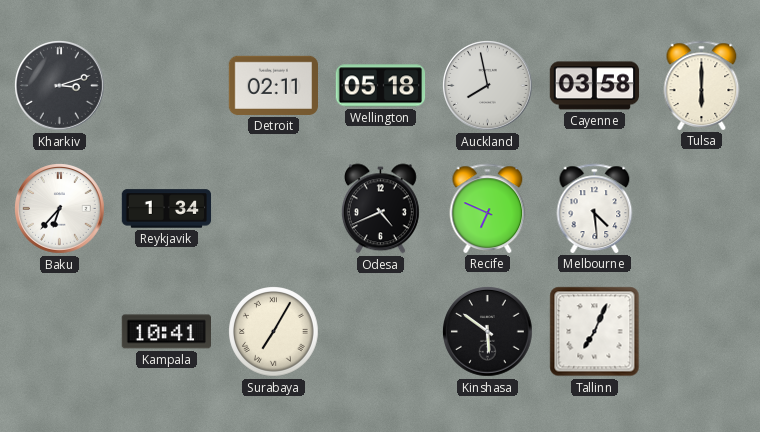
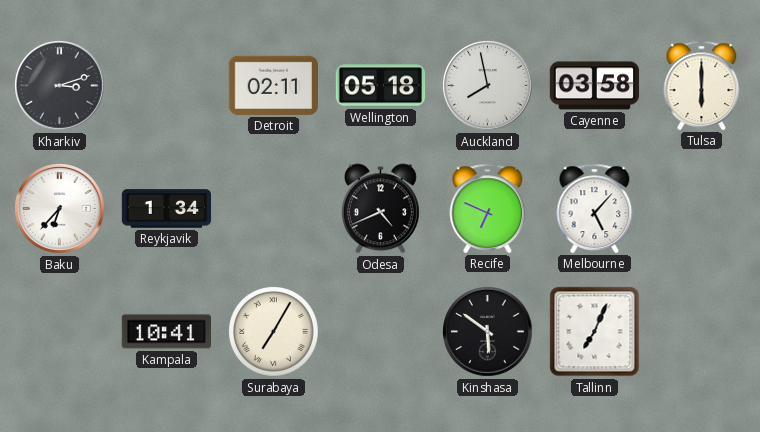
Melbourne: 4:29 -> 5:07 (595, 208)
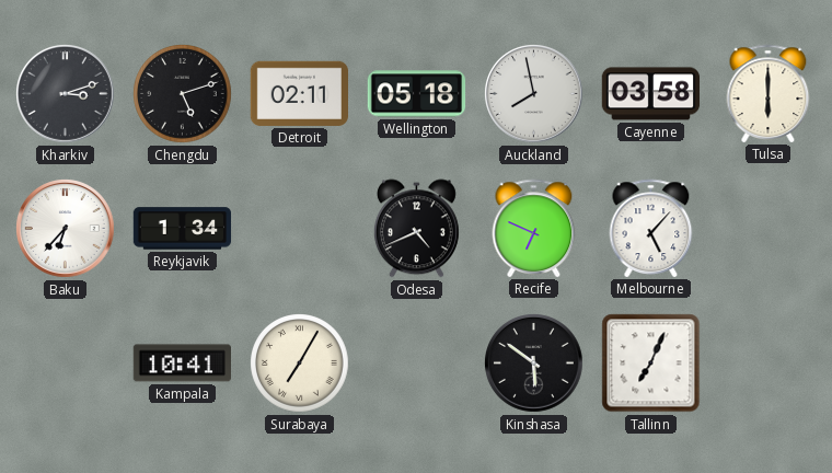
Chengdu: none -> 5:12 (183, 94)
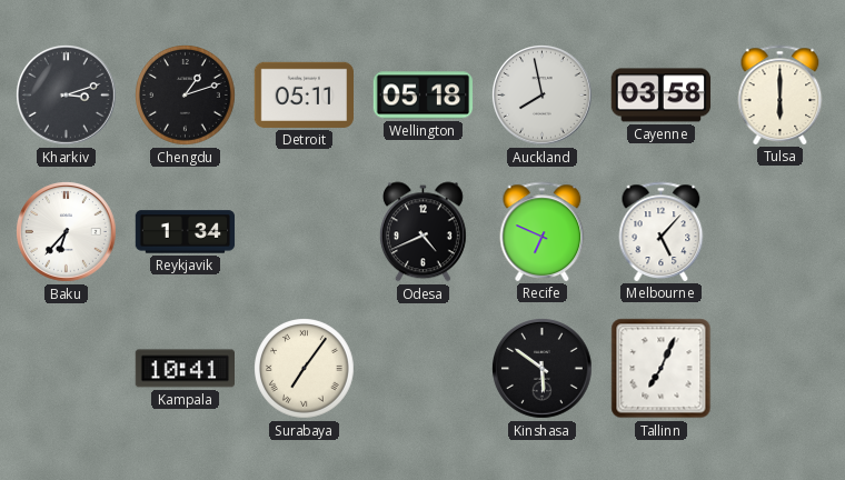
Chengdu: 5:12 -> 1:12 (186, 96)
Detroit: 02:11 -> 05:11 (304, 94)
Surabaya: 7:05 -> 7:06 (305, 369)
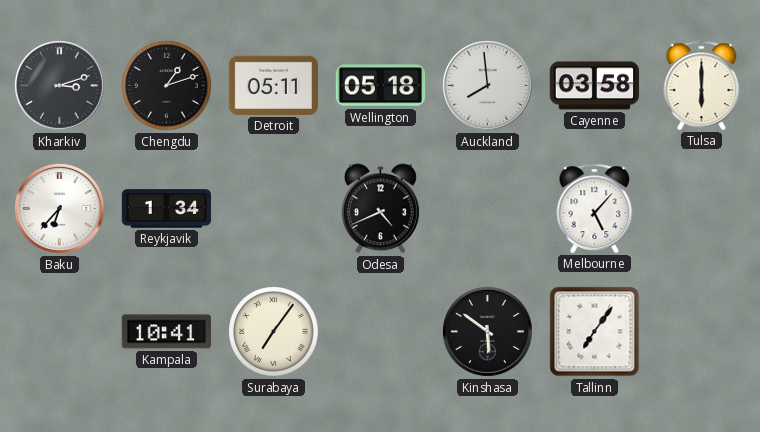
Auckland: 7:58 -> 7:59 (488, 86)
Recife: 6:49 -> none (543, 231)
Tallinn: 7:04 -> 7:06 (595, 332)
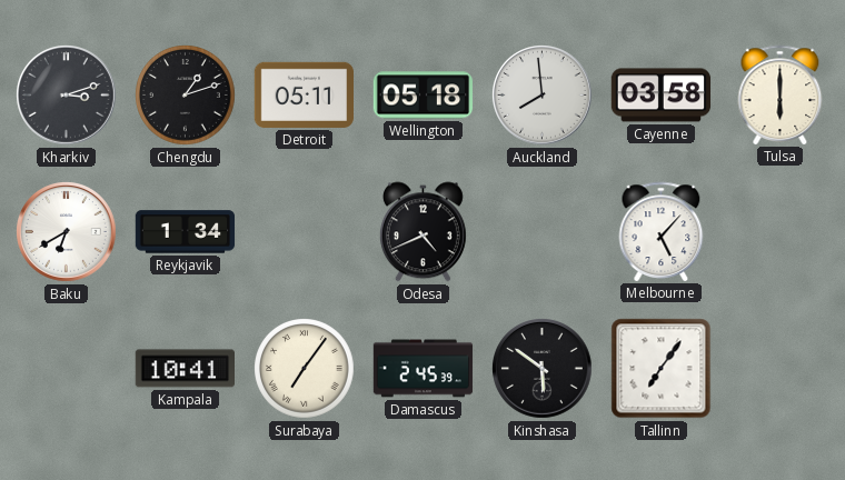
Baku: 6:37 -> 6:40 (67, 232)
Damascus: none -> 2:45 (424, 369)
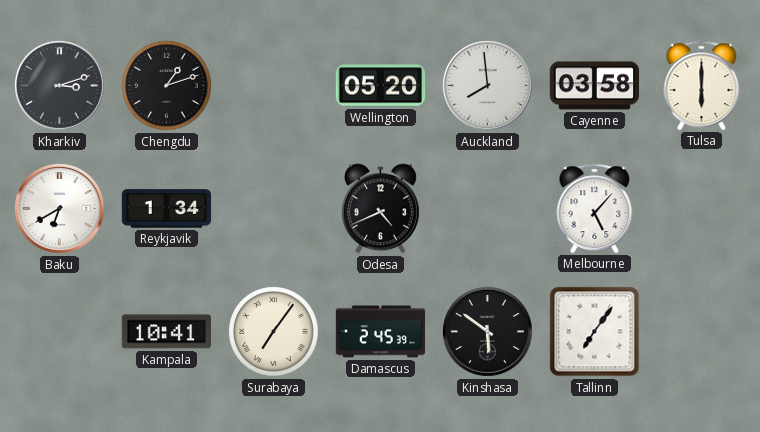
Detroit: 05:11 -> none (304, 94)
Wellington: 05:18 -> 05:20 (381, 86)
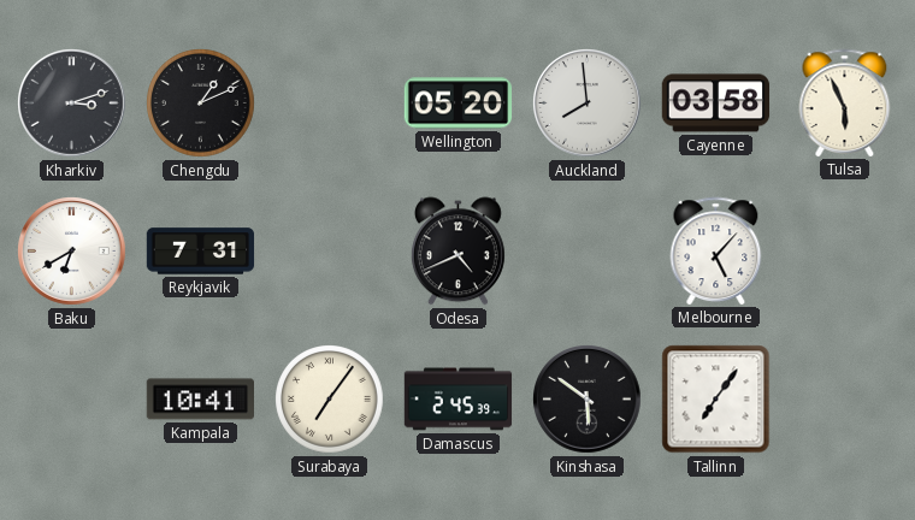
Chengdu: 1:12 -> 1:11 (201, 104)
Tulsa: 6:00 -> 5:56 (845, 102)
Reykjavik: 1:34 -> 7:31 (201, 252)
